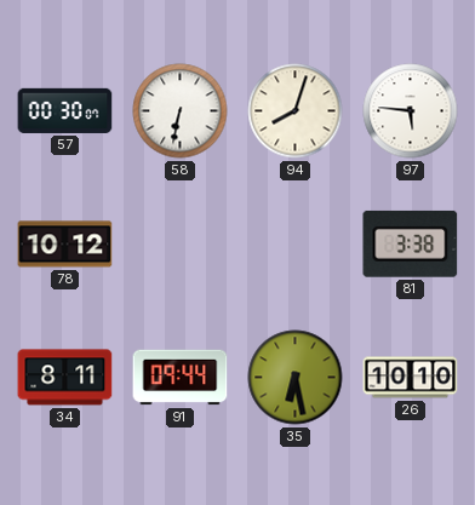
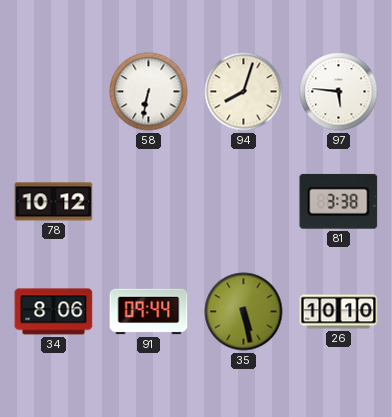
57: 00:30 -> none (65, 110)
34: 8:11 -> 8:06 (54, 312)
35: 6:28 -> 5:28 (244, 312)
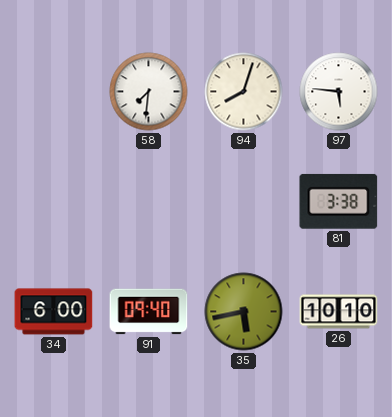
58: 6:32 -> 7:31 (149, 92)
78: 10:12 -> none (54, 202)
34: 8:06 -> 6:00 (54, 312)
91: 09:44 -> 09:40 (149, 312)
35: 5:28 -> 5:43 (244, 312)
